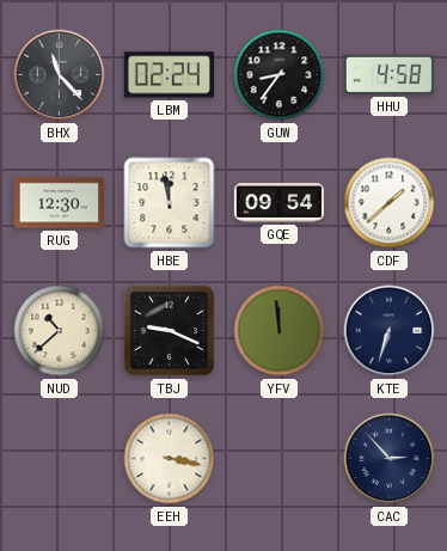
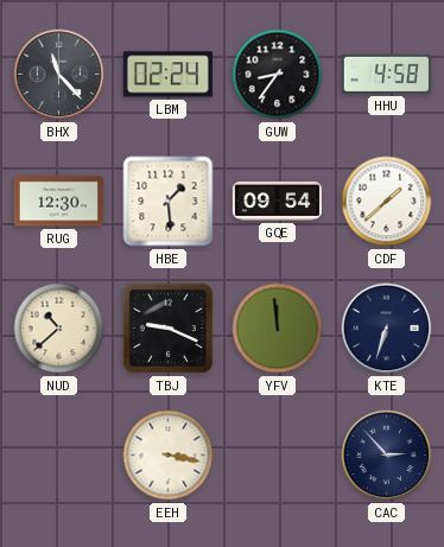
HBE: 11:58 -> 1:29 (169, 202)
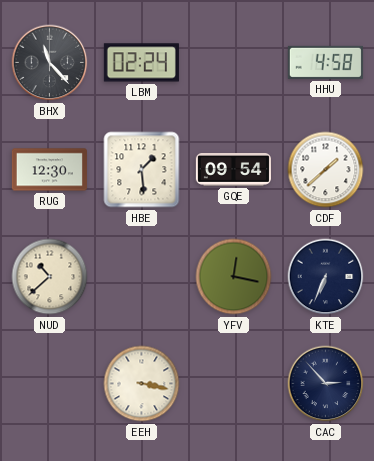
GUW: 8:36 -> none (278, 75)
TBJ: 9:19 -> none (167, 327)
YFV: 11:59 -> 12:17 (234, 277)
KTE: 6:33 -> 6:34 (326, 277)
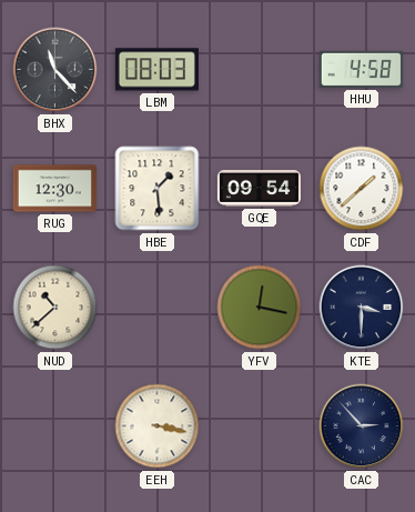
LBM: 02:24 -> 08:03 (156, 70)
KTE: 6:34 -> 3:30 (362, 308)
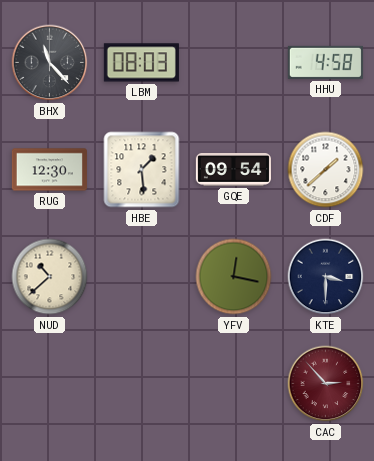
EEH: 3:17 -> none (158, 426)
CAC dial: navy -> burgundy (326, 384)
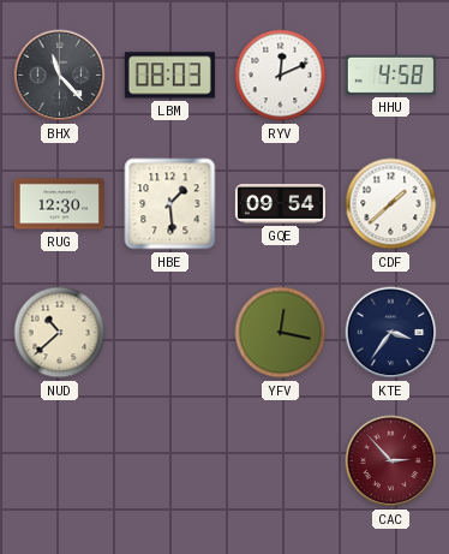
RYV: none -> 12:11 (281, 76)
KTE: 3:30 -> 3:36 (391, 333)
